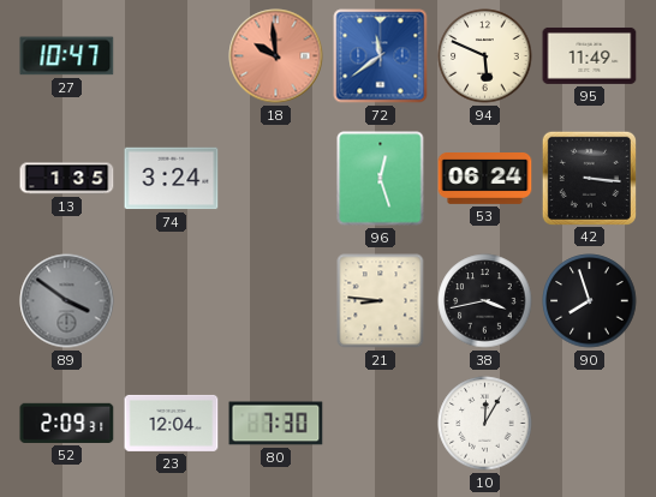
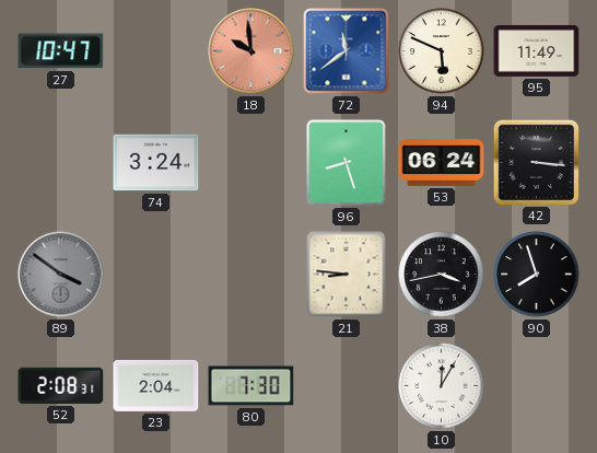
13: 1:35 -> none (67, 179)
96: 12:27 -> 8:27 (347, 163)
52: 2:09 -> 2:08 (61, 385)
23: 12:04 -> 2:04 (156, 385)
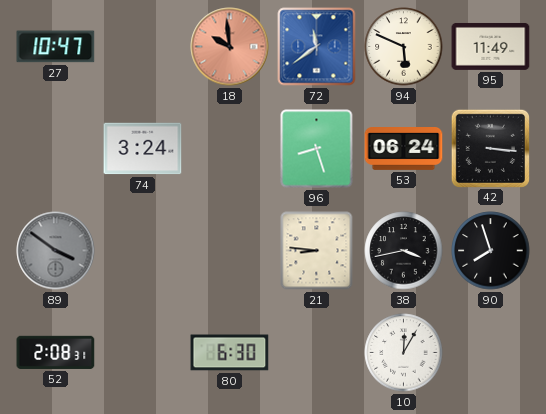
23: 2:04 -> none (156, 385)
80: 7:30 -> 6:30 (230, 353)
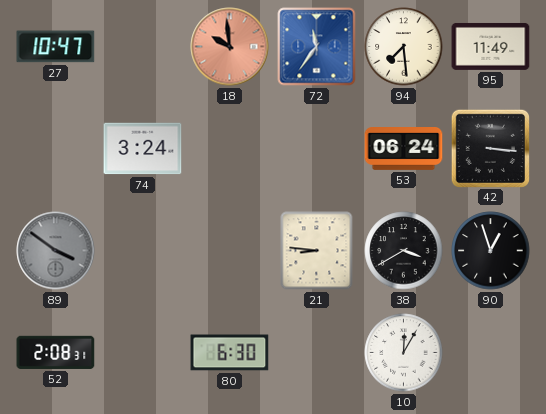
72: 11:39 -> 11:36 (317, 47)
94: 5:49 -> 7:29 (404, 47)
96: 8:27 -> none (317, 149)
38: 3:43 -> 3:40 (404, 251)
90: 7:57 -> 12:57 (491, 251)
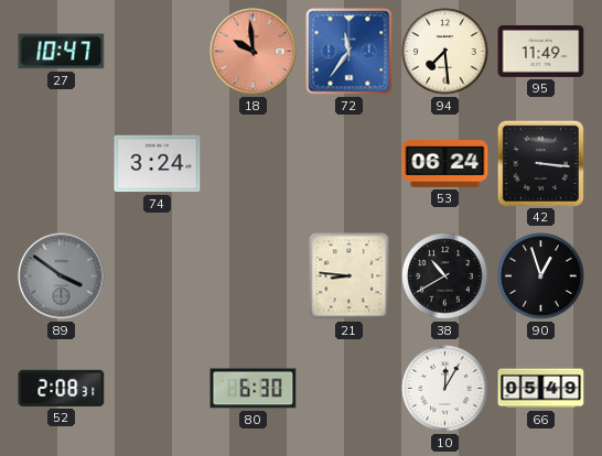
38: 3:40 -> 10:40 (445, 276)
66: none -> 05:49 (541, 389)
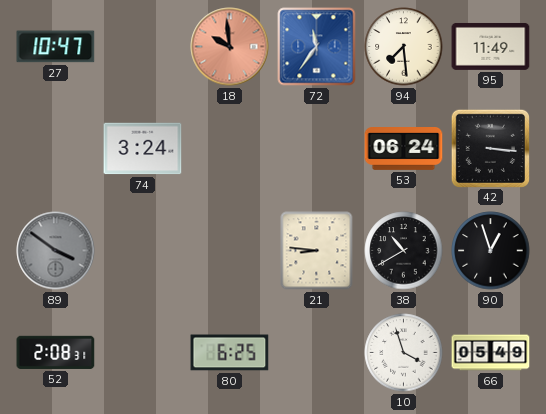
80: 6:30 -> 6:25 (230, 353)
10: 12:05 -> 3:57 (404, 353)
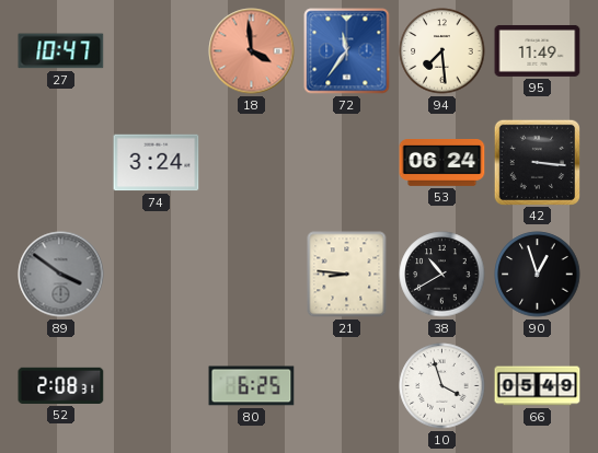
18: 9:59 -> 3:59 (252, 51)
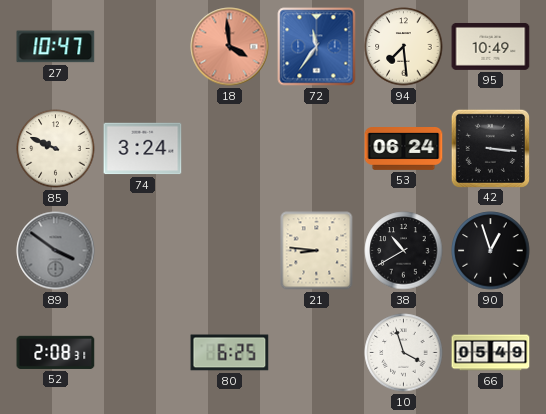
95: 11:49 -> 10:49 (491, 46)
85: none -> 9:49 (56, 149)
